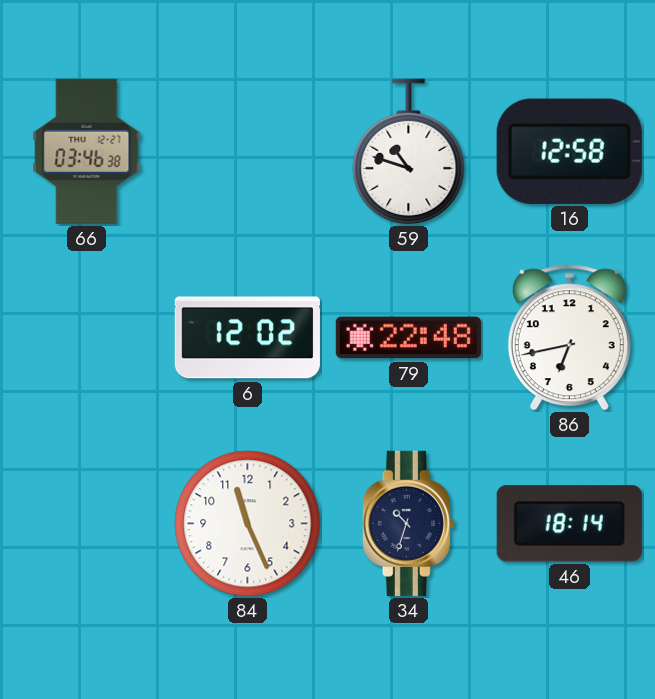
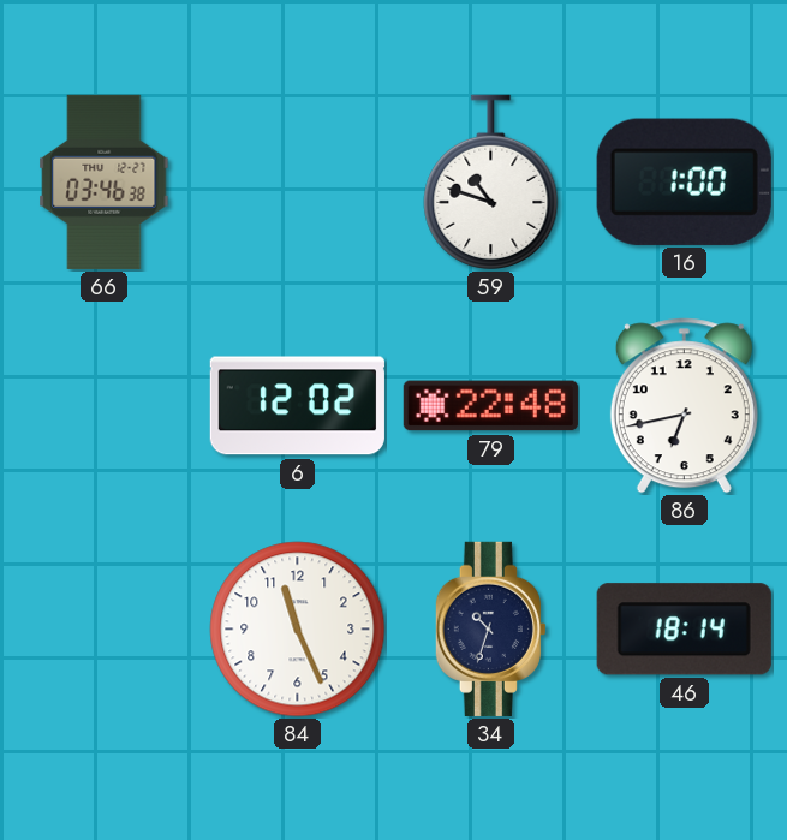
16: 12:58 -> 1:00 (684, 181)
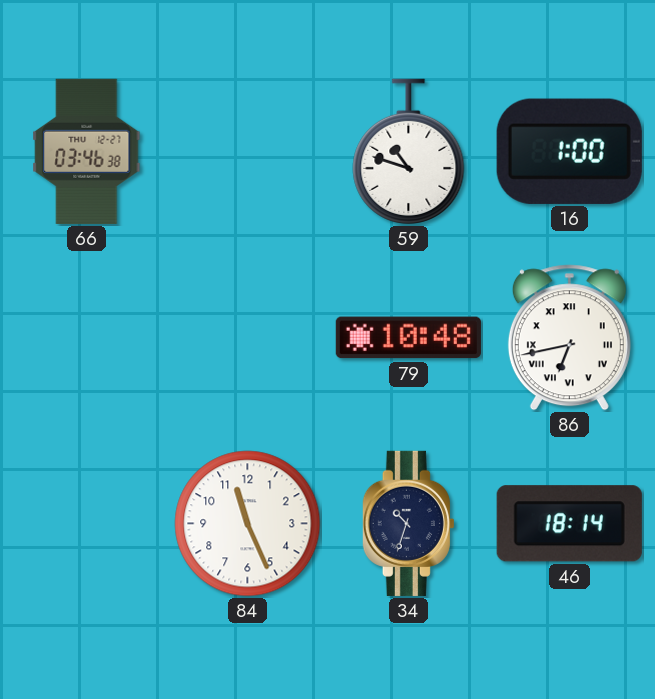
6: 12:02 -> none (297, 406)
79: 22:48 -> 10:48 (408, 338)
86 numerals: Arabic -> Roman (569, 338)
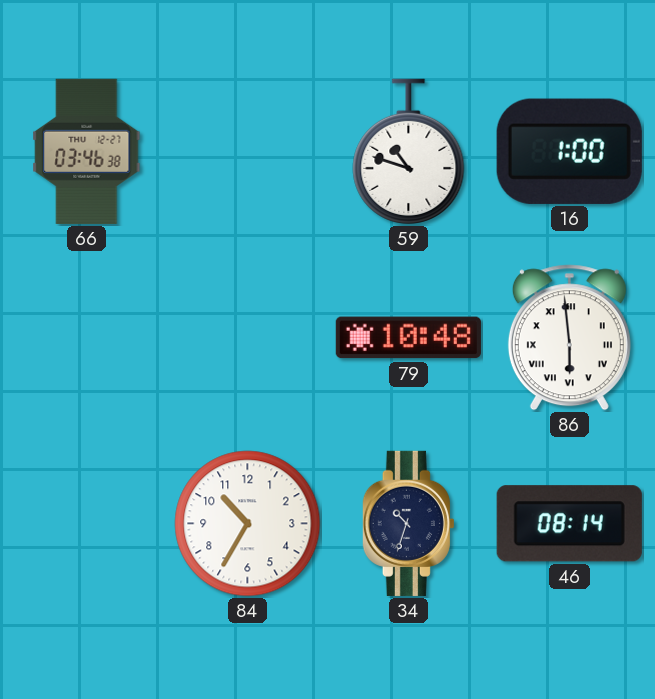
86: 6:43 -> 5:59 (569, 338)
84: 11:26 -> 10:35 (248, 524)
46: 18:14 -> 08:14 (569, 524)
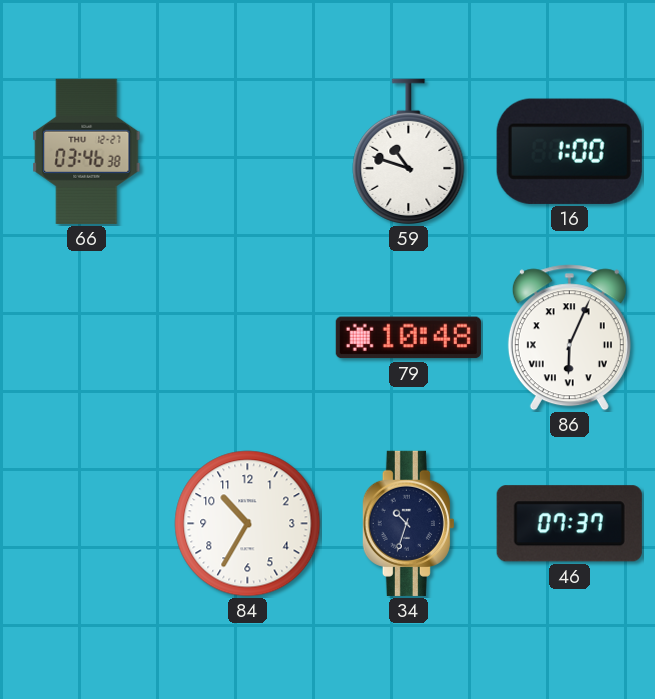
86: 5:59 -> 6:04 (569, 338)
46: 08:14 -> 07:37 (569, 524)
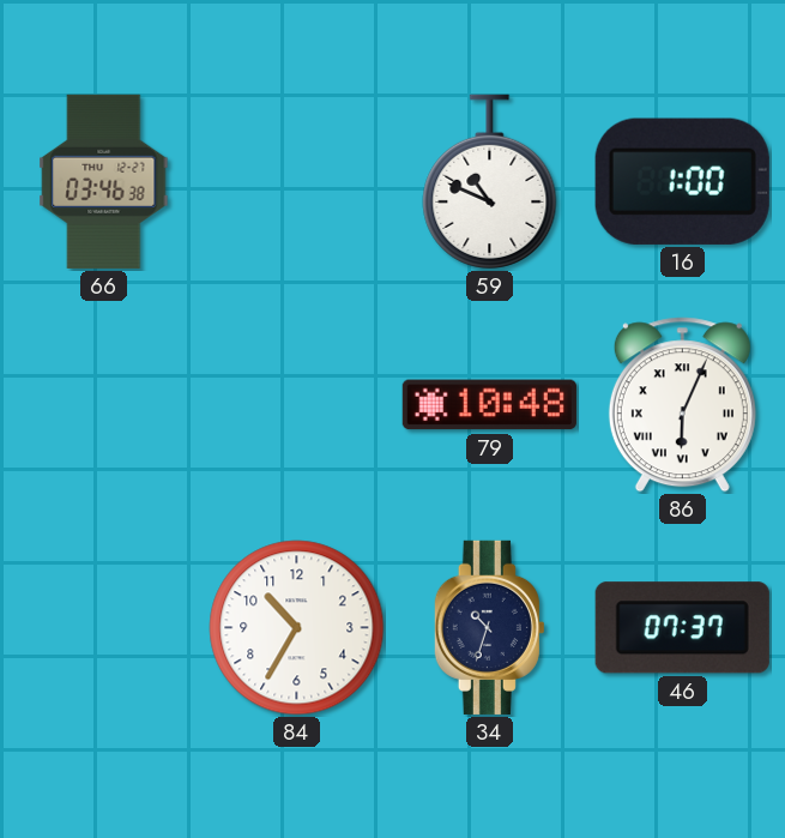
59: 10:48 -> 10:49 (490, 181)
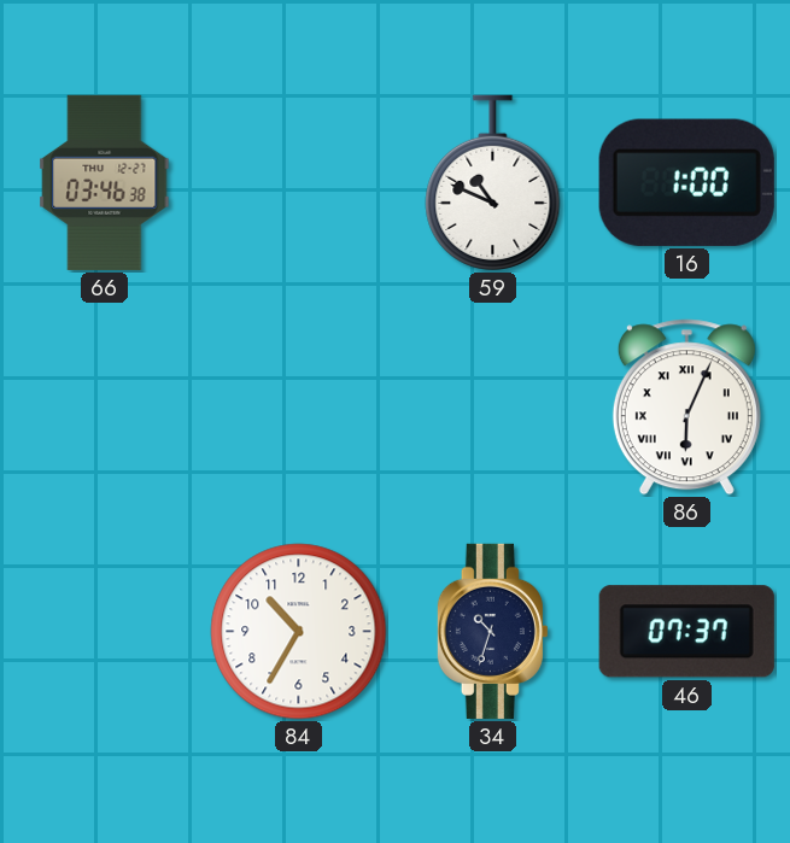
79: 10:48 -> none (489, 405)
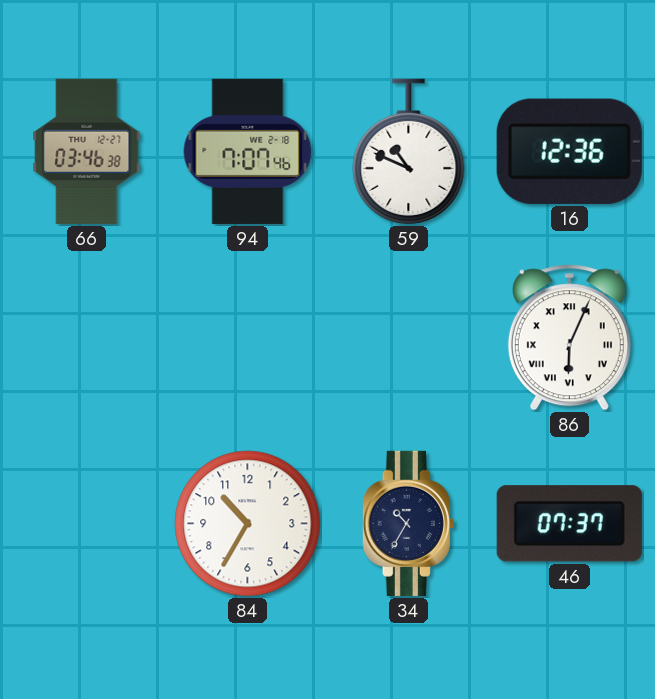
94: none -> 7:07 (248, 151)
16: 1:00 -> 12:36 (569, 151)
34: 10:33 -> 10:35 (408, 523)
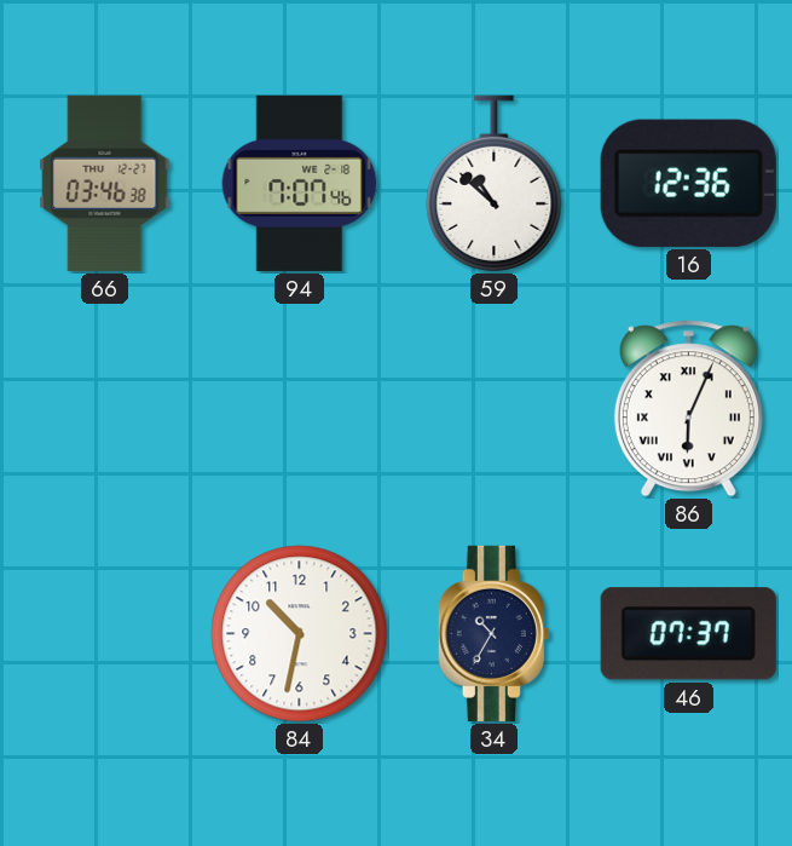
59: 10:49 -> 10:52 (495, 183)
84: 10:35 -> 10:32 (300, 634)
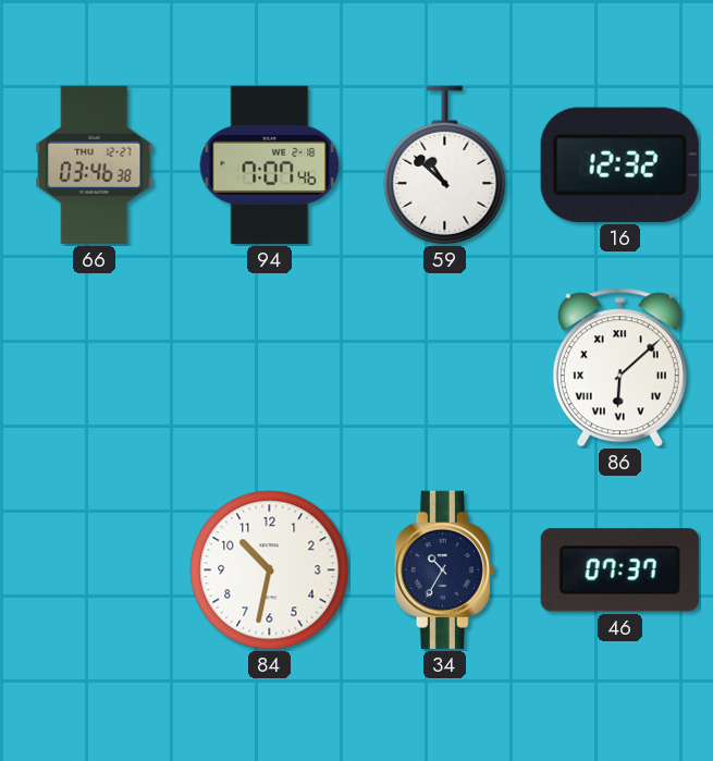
16: 12:36 -> 12:32 (619, 164)
86: 6:04 -> 6:08 (619, 368)
